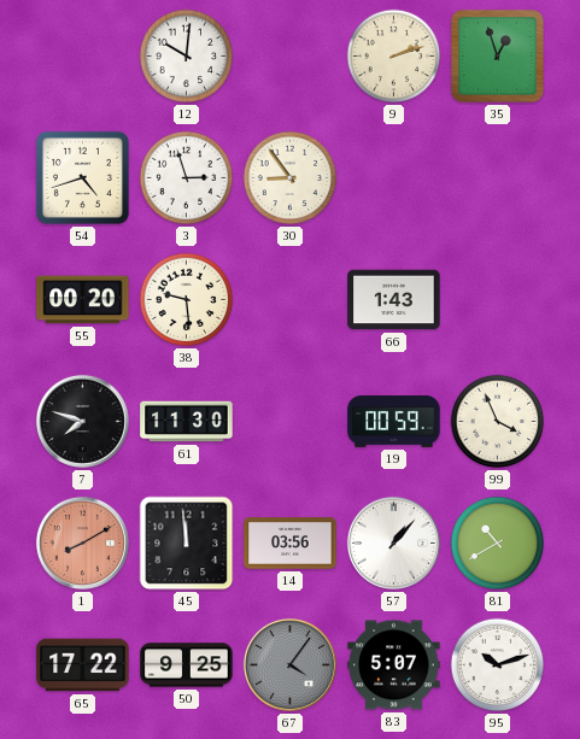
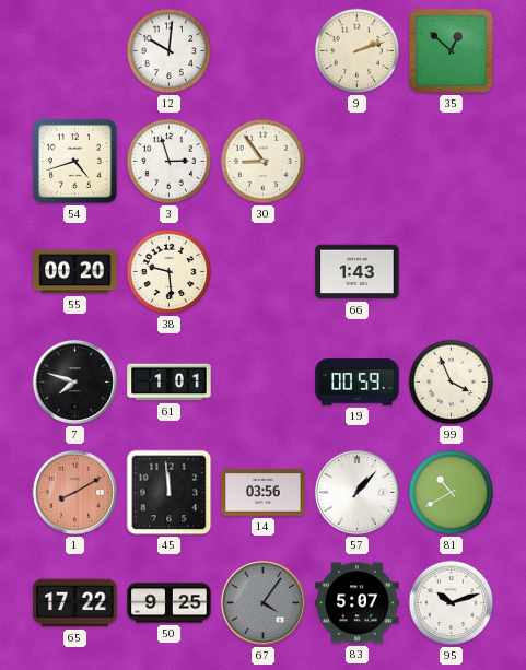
35: 12:57 -> 12:52 (452, 51)
61: 11:30 -> 1:01 (170, 383)
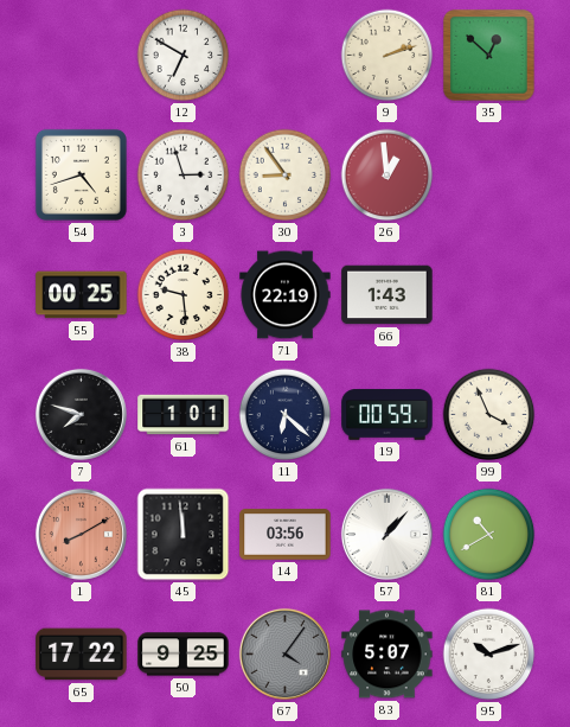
12: 10:01 -> 6:50 (184, 56)
26: none -> 12:59 (388, 176)
55: 00:20 -> 00:25 (82, 295)
71: none -> 22:19 (286, 295)
11: none -> 6:22 (286, 415)
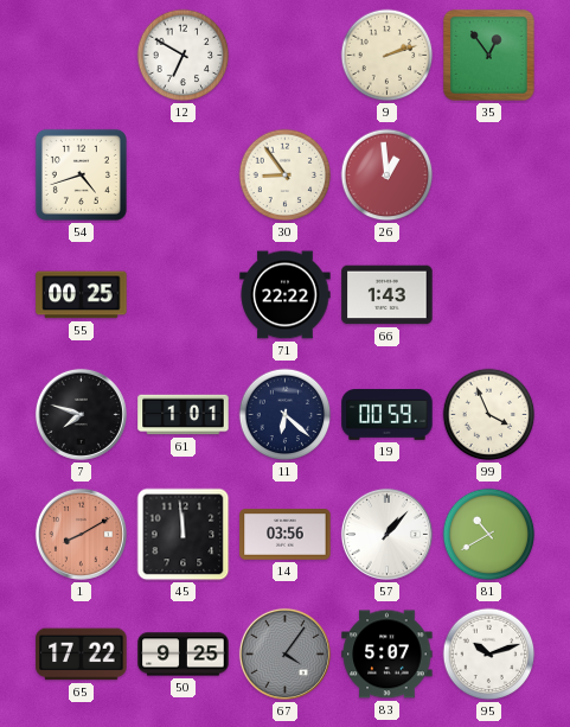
35: 12:52 -> 12:54 (489, 56)
3: 2:57 -> none (184, 176)
38: 9:29 -> none (184, 295)
71: 22:19 -> 22:22 (286, 295)
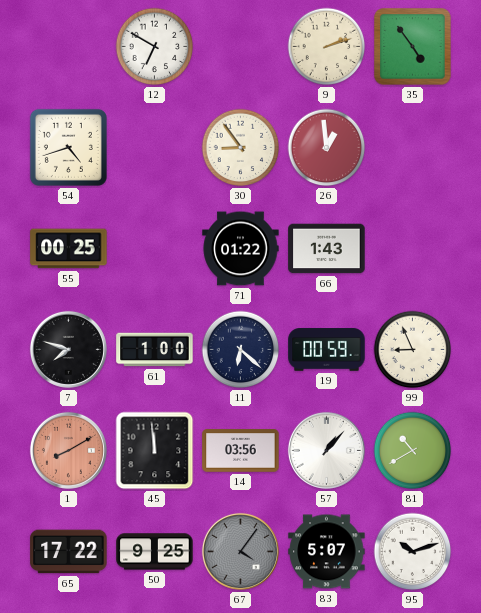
35: 12:54 -> 4:54 (413, 47)
71: 22:22 -> 01:22 (241, 249)
61: 1:01 -> 1:00 (155, 350)
99: 3:56 -> 8:56 (413, 350)
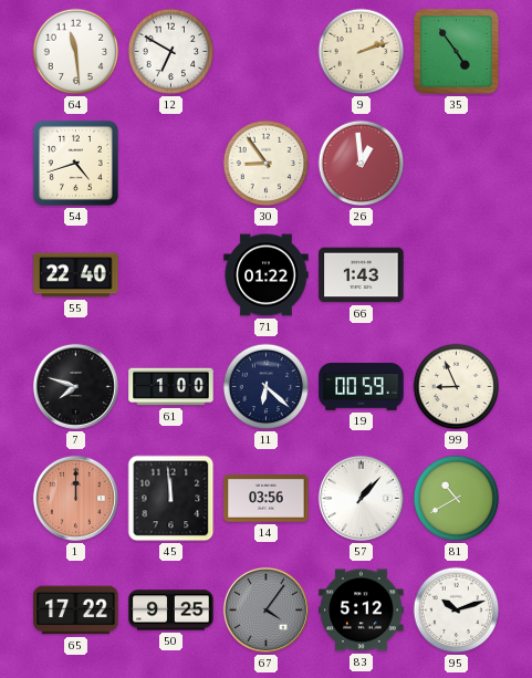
64: none -> 11:29 (76, 52)
55: 00:25 -> 22:40 (76, 275)
1: 8:10 -> 12:00 (75, 498)
83: 5:07 -> 5:12 (362, 611)
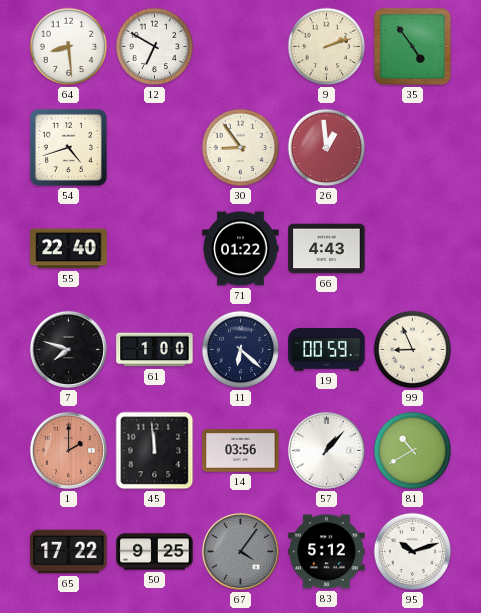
64: 11:29 -> 8:29 (69, 47)
66: 1:43 -> 4:43 (327, 249)
1: 12:00 -> 2:00 (68, 450)
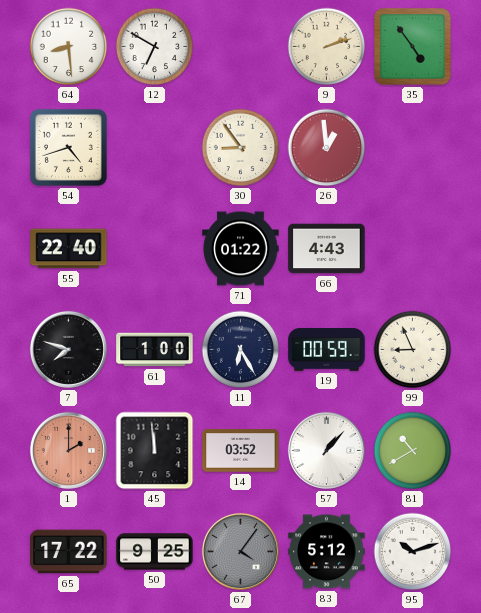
11: 6:22 -> 6:25 (241, 350)
14: 03:56 -> 03:52 (241, 451)
